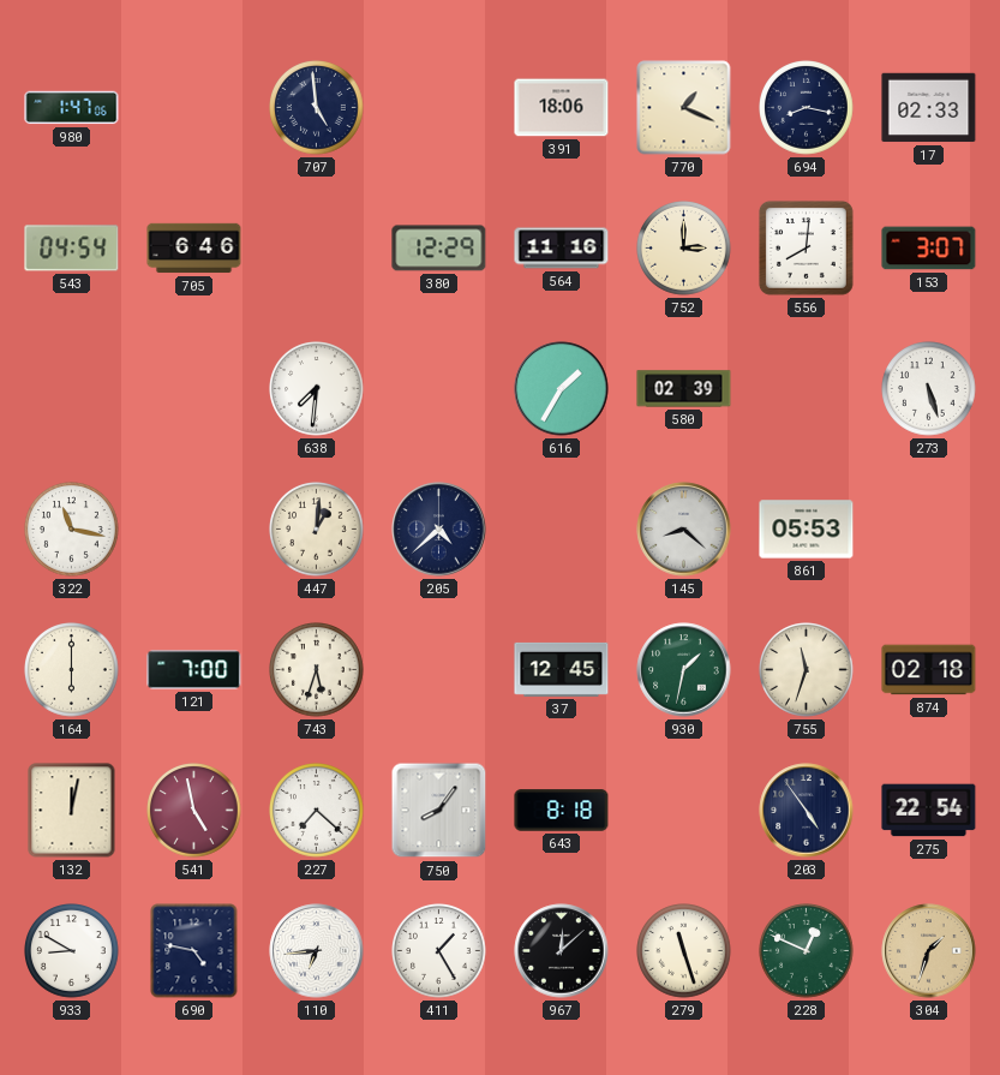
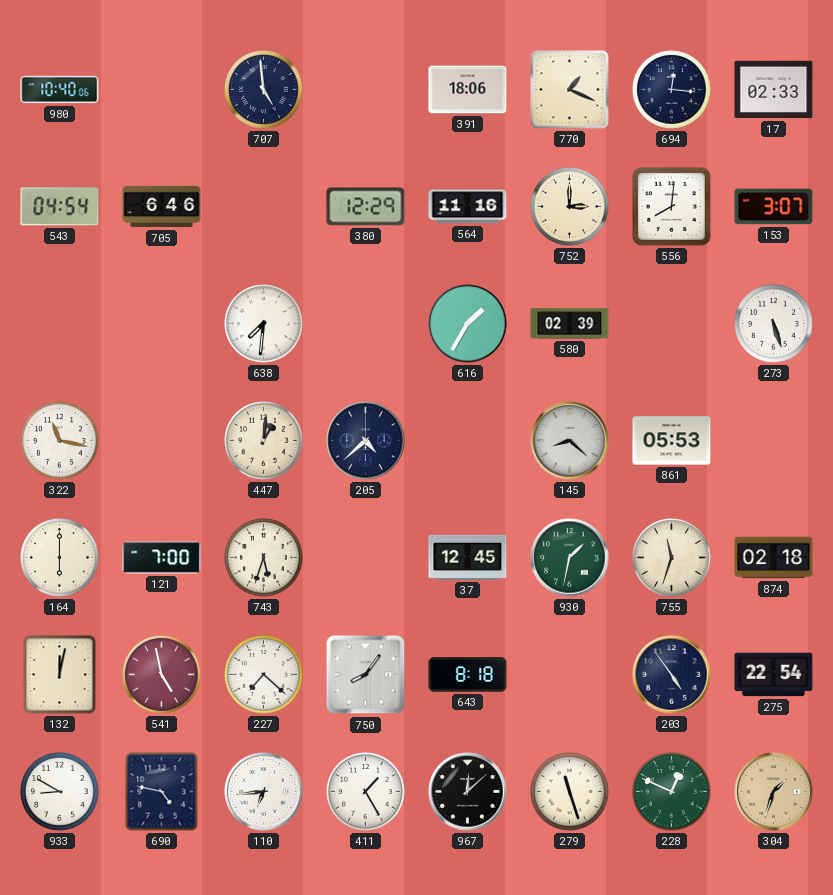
980: 1:47 -> 10:40 (60, 90)
694: 8:17 -> 12:16 (672, 90)
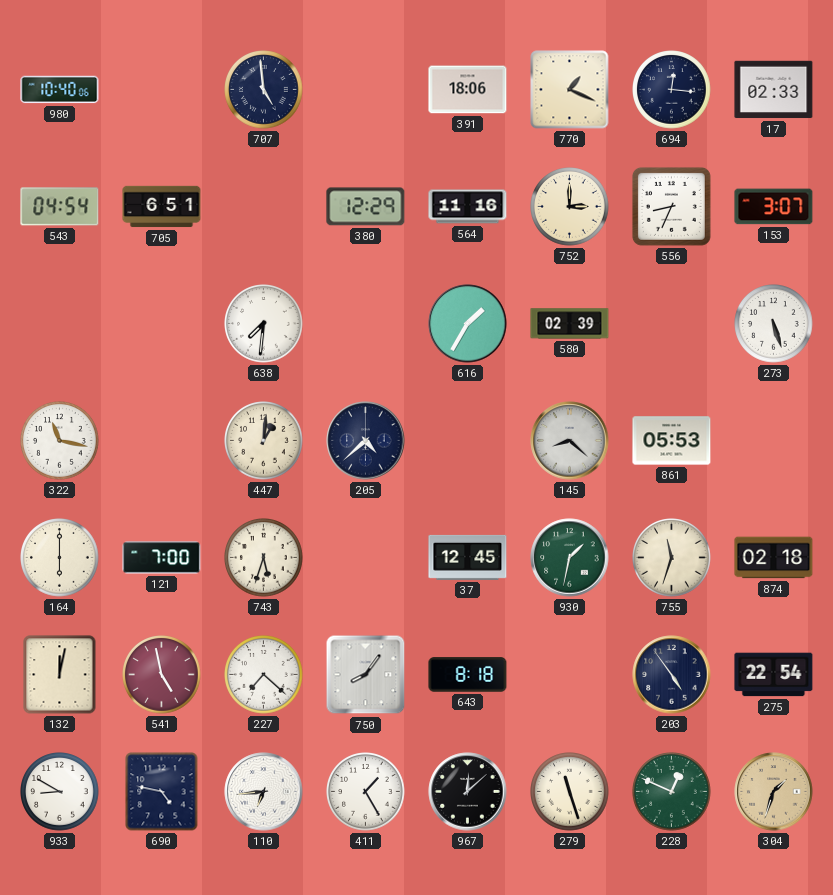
705: 6:46 -> 6:51 (162, 207)
556: 8:01 -> 8:34 (671, 206)
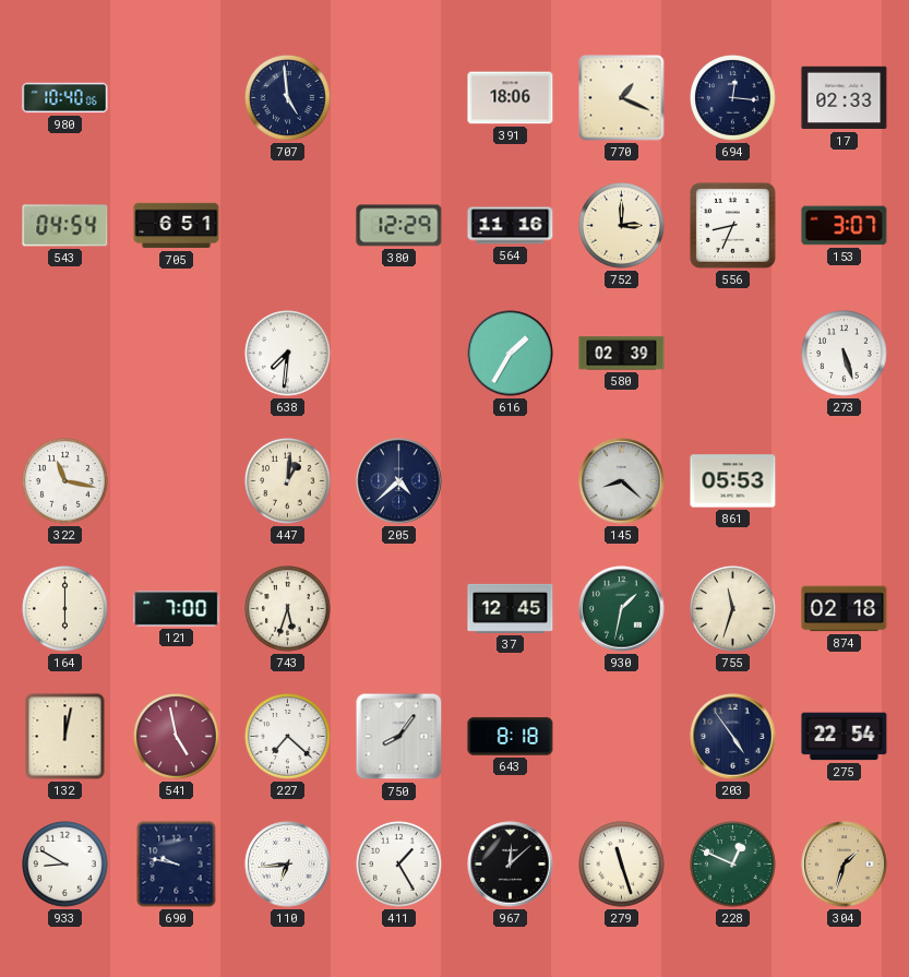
690: 4:47 -> 9:47 (177, 865)
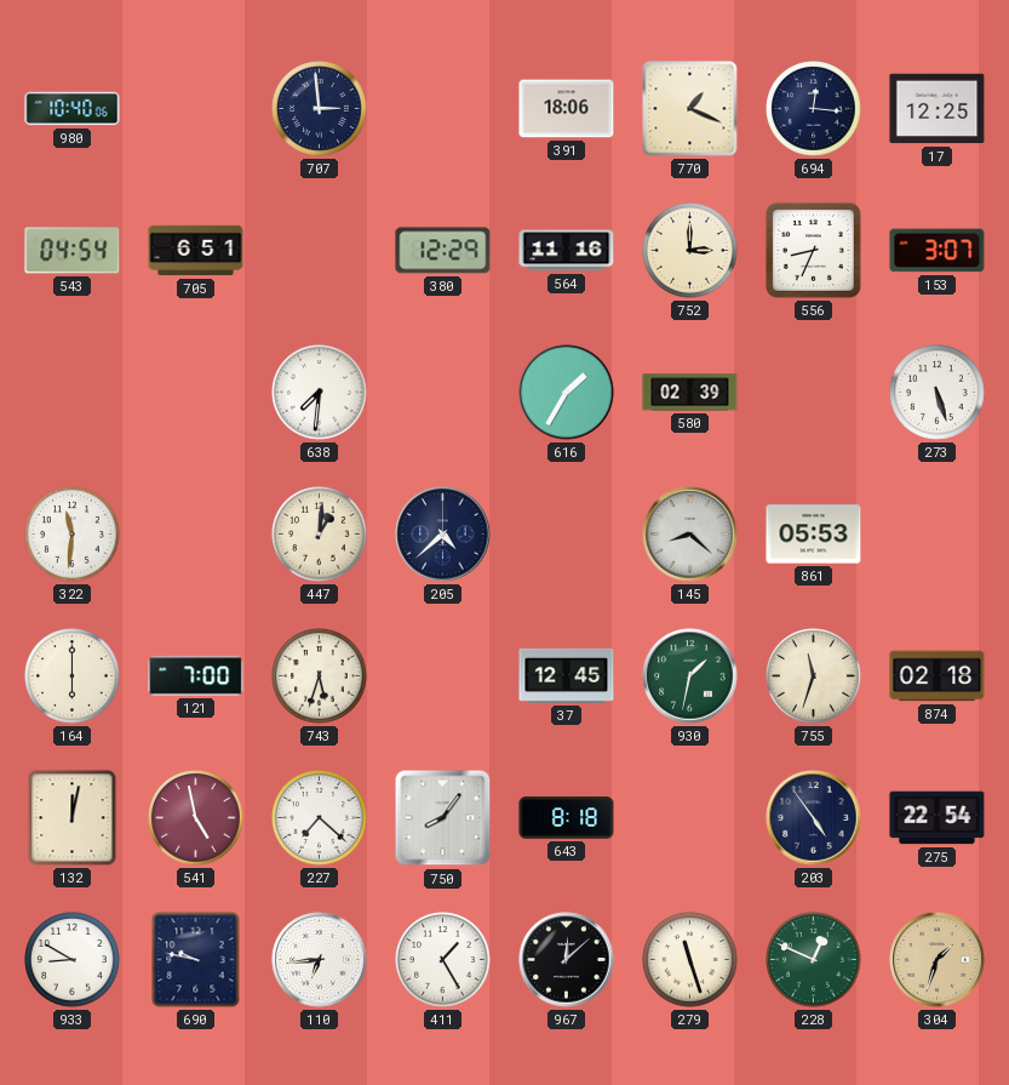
707: 4:59 -> 2:59 (320, 109)
17: 02:33 -> 12:25 (938, 109)
322: 11:17 -> 11:31 (73, 535)
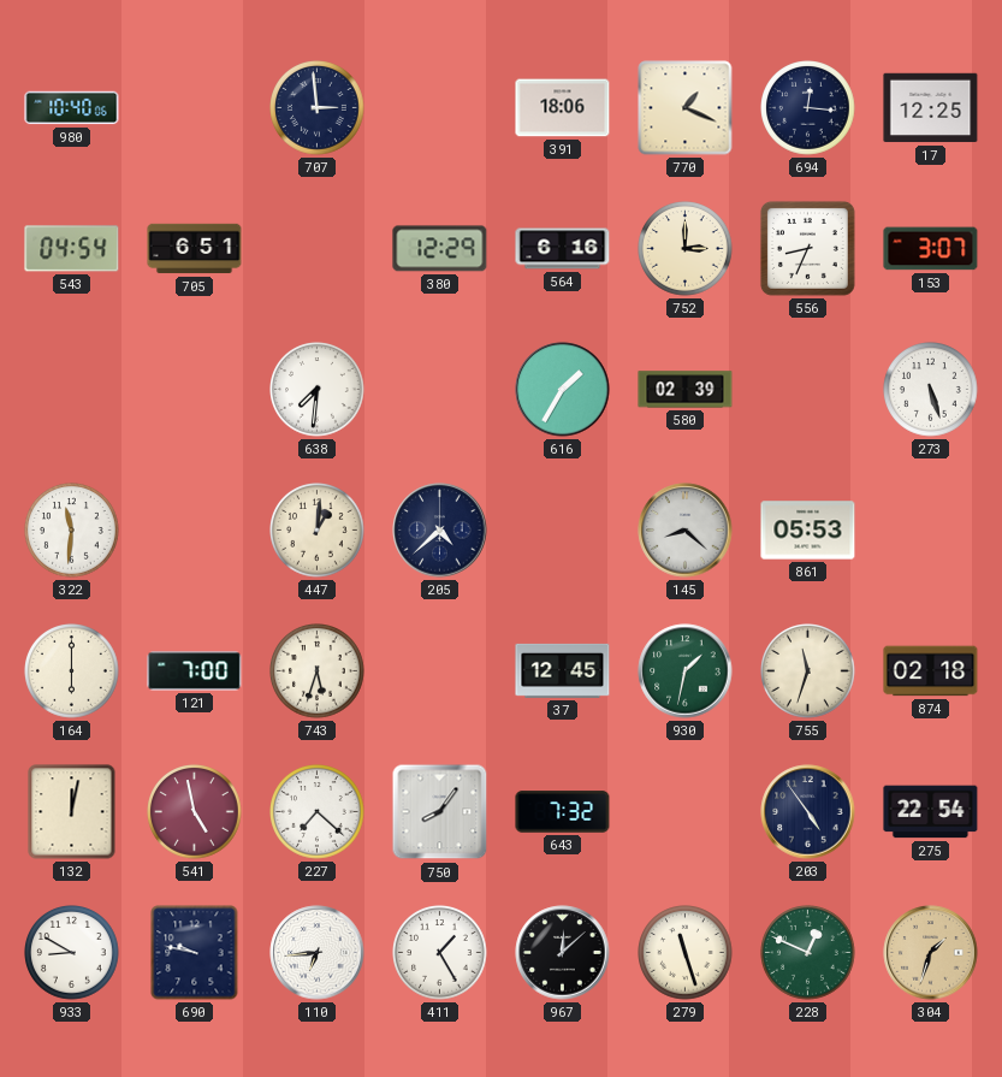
564: 11:16 -> 6:16 (563, 249)
643: 8:18 -> 7:32 (563, 812)
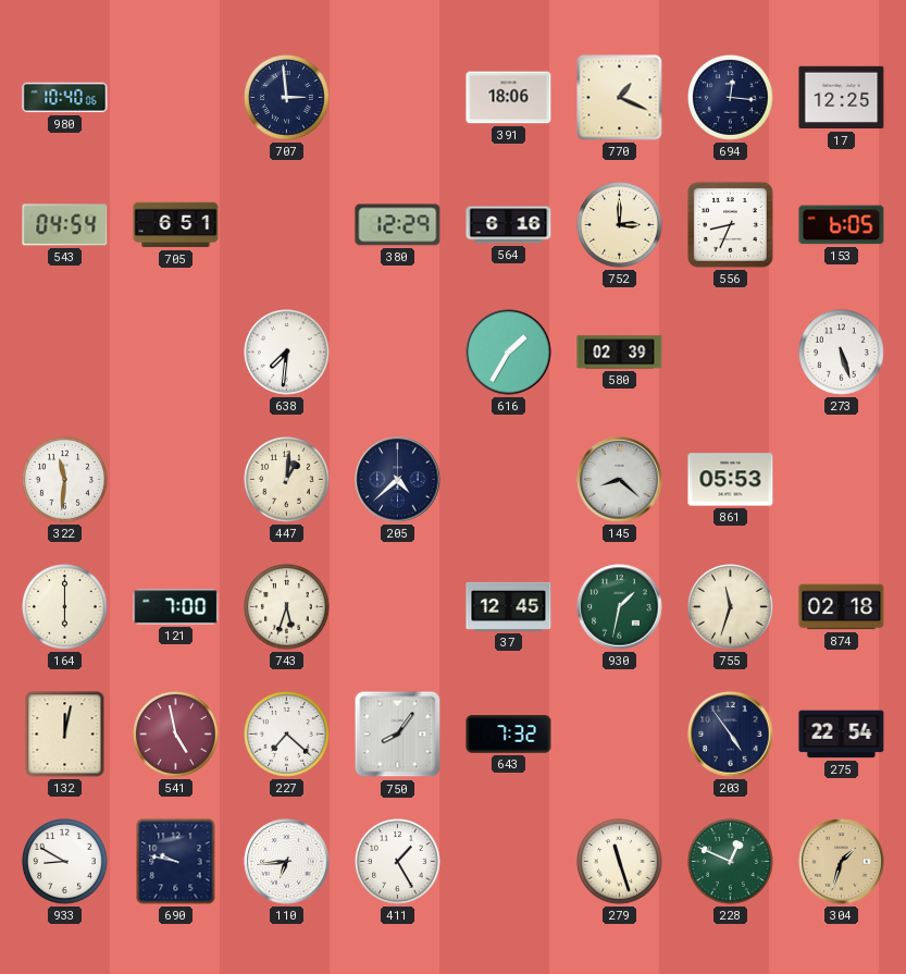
153: 3:07 -> 6:05 (842, 225)
967: 12:08 -> none (563, 953)
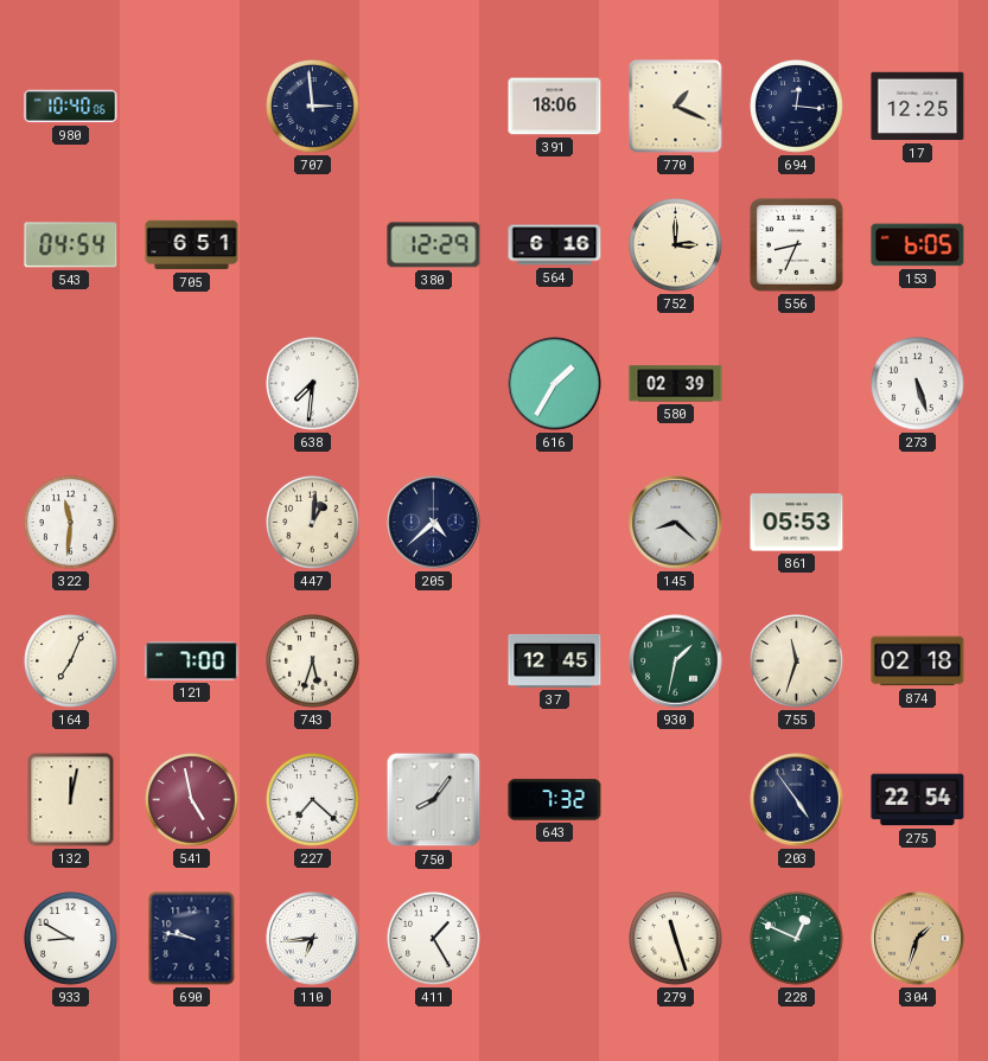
164: 6:00 -> 7:04 (71, 661)
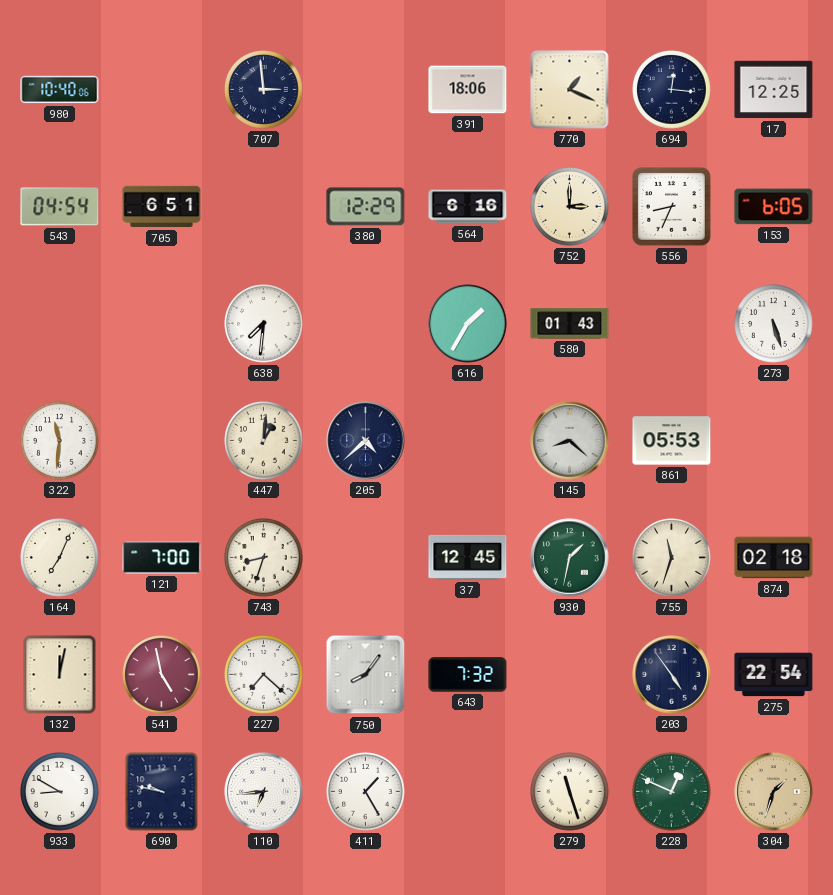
580: 02:39 -> 01:43 (570, 324)
743: 5:33 -> 8:33 (264, 558)
